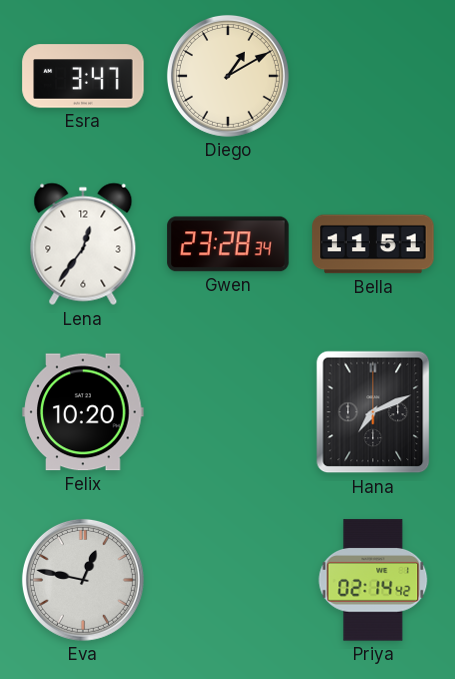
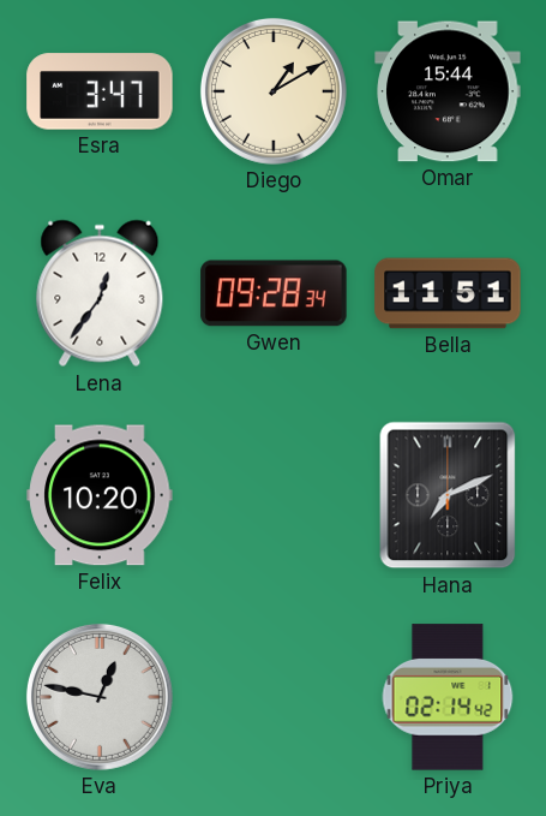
Omar: none -> 15:44 (448, 91)
Gwen: 23:28 -> 09:28 (274, 293)
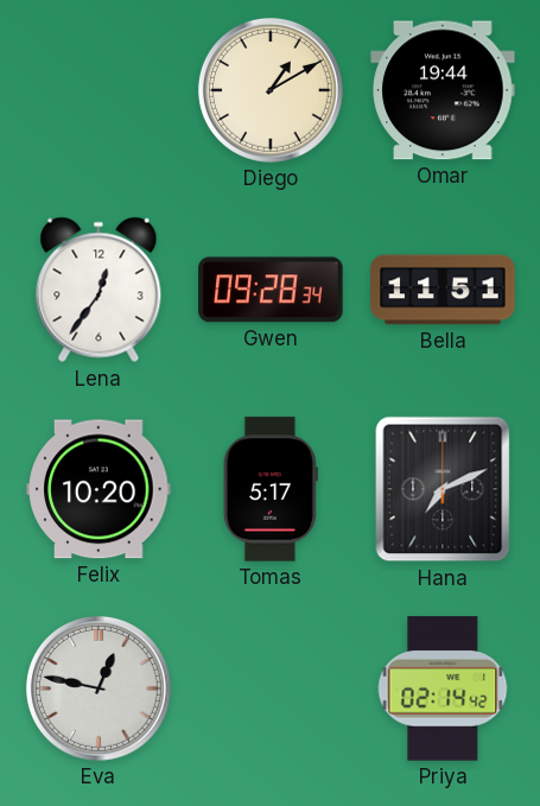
Esra: 3:47 -> none (100, 91)
Omar: 15:44 -> 19:44 (443, 90)
Tomas: none -> 5:17 (271, 489)
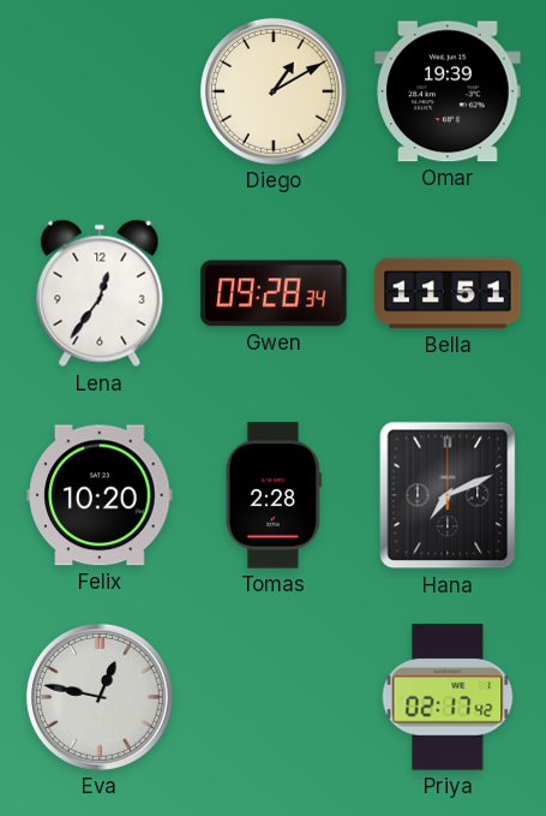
Omar: 19:44 -> 19:39 (448, 91)
Tomas: 5:17 -> 2:28 (274, 495)
Priya: 02:14 -> 02:17 (448, 697)
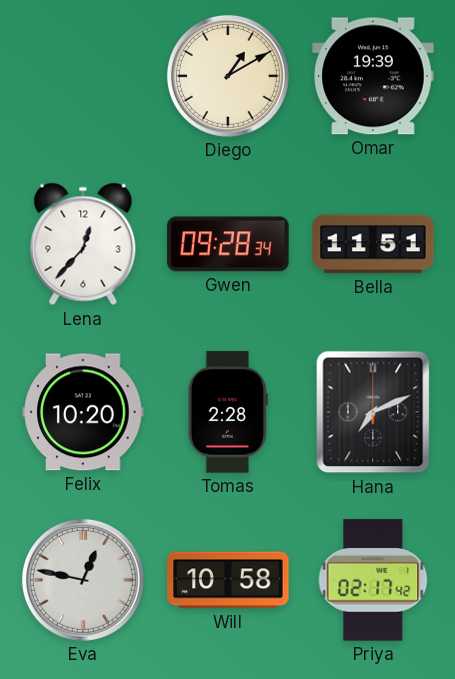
Lena: 12:36 -> 12:37 (83, 244)
Will: none -> 10:58 (228, 580)
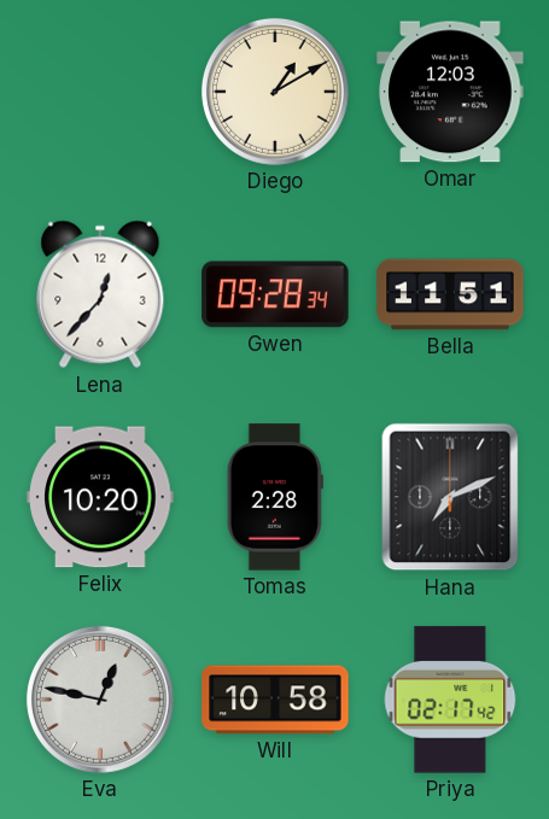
Omar: 19:39 -> 12:03 (450, 92)
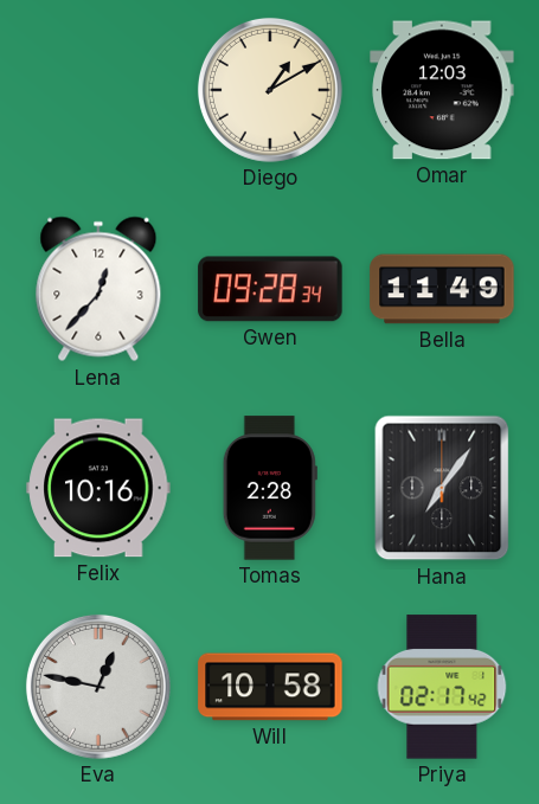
Bella: 11:51 -> 11:49 (442, 289)
Felix: 10:20 -> 10:16 (98, 488)
Hana: 7:11 -> 7:06 (442, 488)
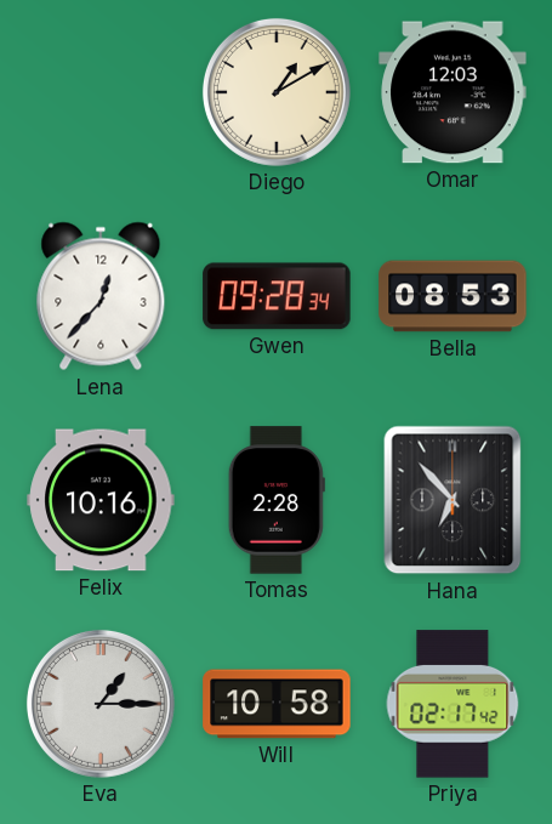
Bella: 11:49 -> 08:53 (453, 296)
Hana: 7:06 -> 6:53 (453, 500)
Eva: 12:47 -> 1:15 (101, 704)
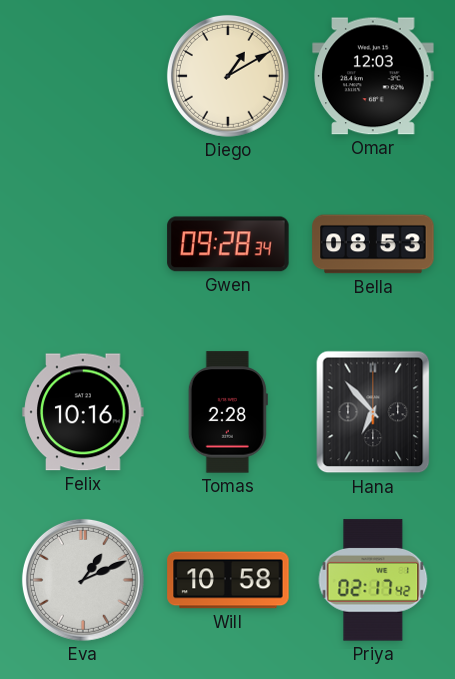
Lena: 12:37 -> none (101, 296)
Eva: 1:15 -> 1:11 (83, 580)
